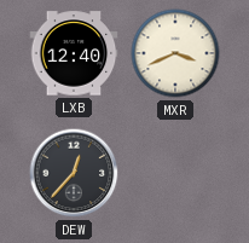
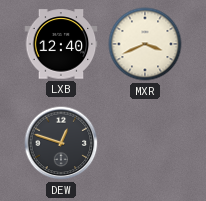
DEW: 12:37 -> 12:48 (61, 143)
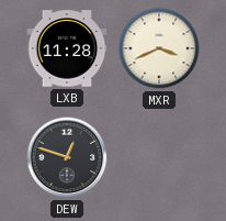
LXB: 12:40 -> 11:28 (67, 48)
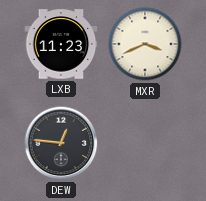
LXB: 11:28 -> 11:23 (61, 44)
DEW: 12:48 -> 12:46 (61, 143)
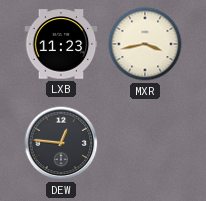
MXR: 3:41 -> 3:43 (145, 44)
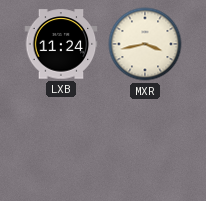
LXB: 11:23 -> 11:24 (61, 44)
DEW: 12:46 -> none (61, 143)
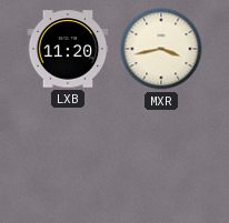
LXB: 11:24 -> 11:20 (68, 49)
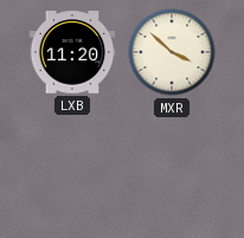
MXR: 3:43 -> 3:52 (172, 52)
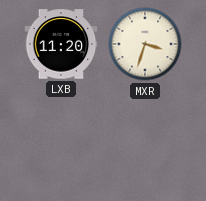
MXR: 3:52 -> 3:33 (145, 44)
